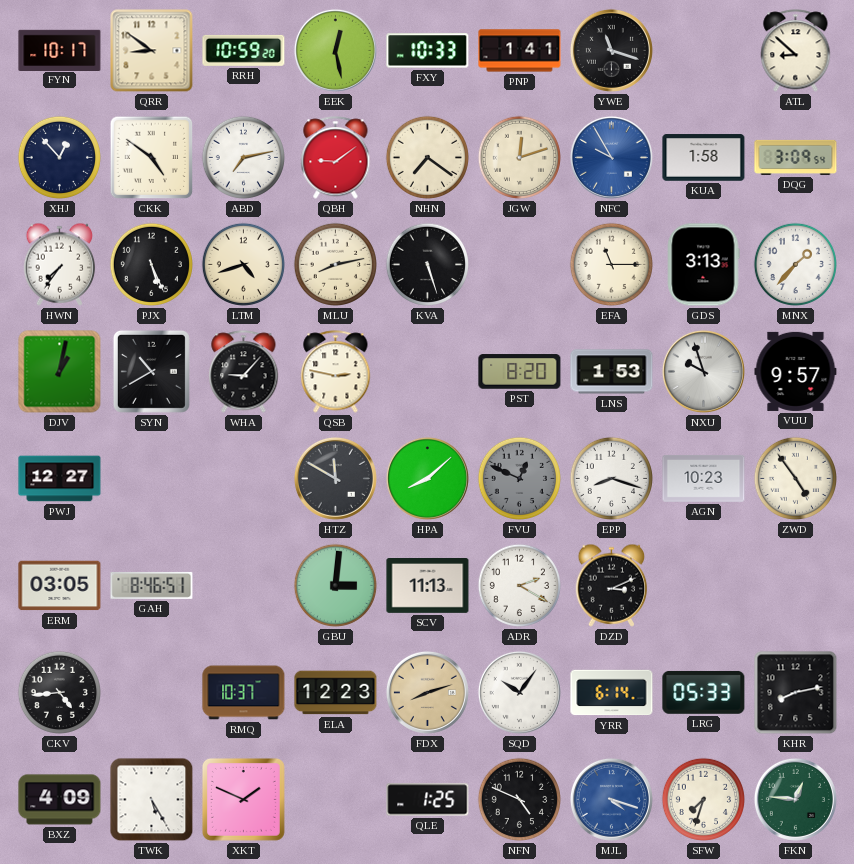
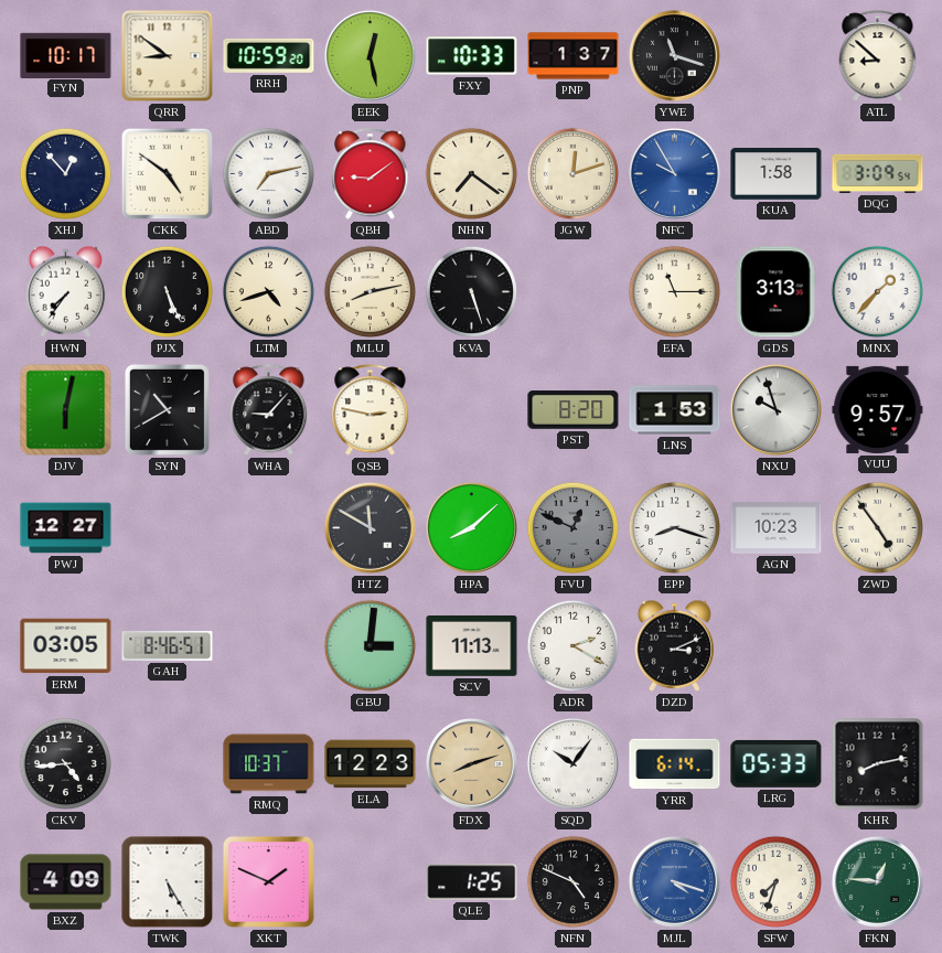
PNP: 1:41 -> 1:37 (574, 56)
DJV: 1:02 -> 6:02 (66, 410)
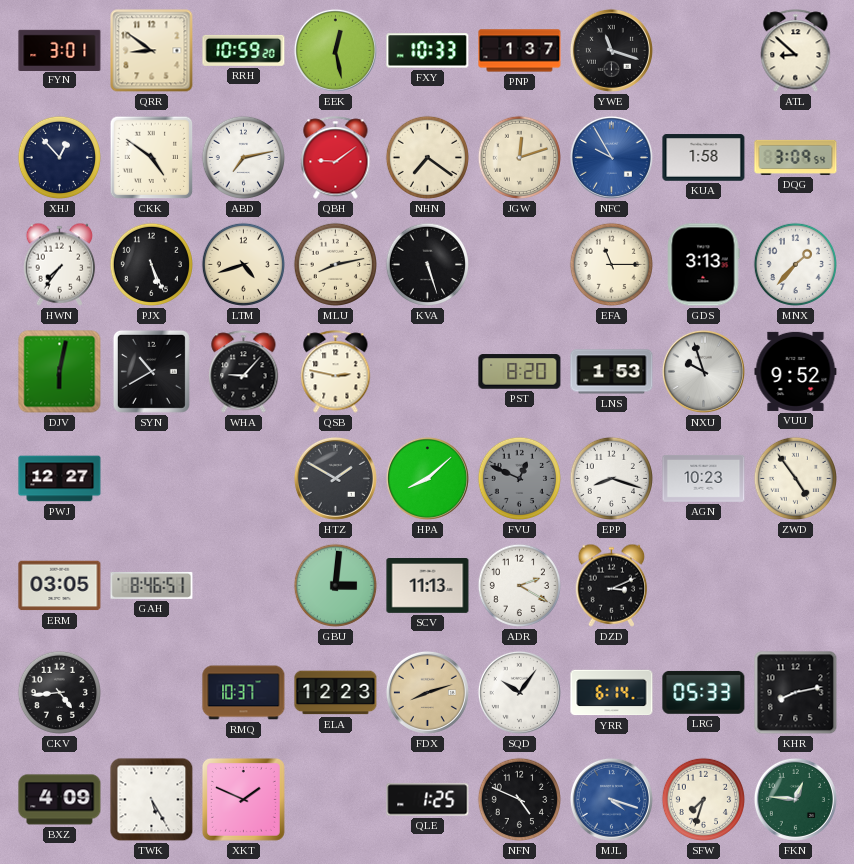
FYN: 10:17 -> 3:01 (60, 50)
VUU: 9:57 -> 9:52 (796, 371)
HTZ: 11:50 -> 1:50 (335, 478)
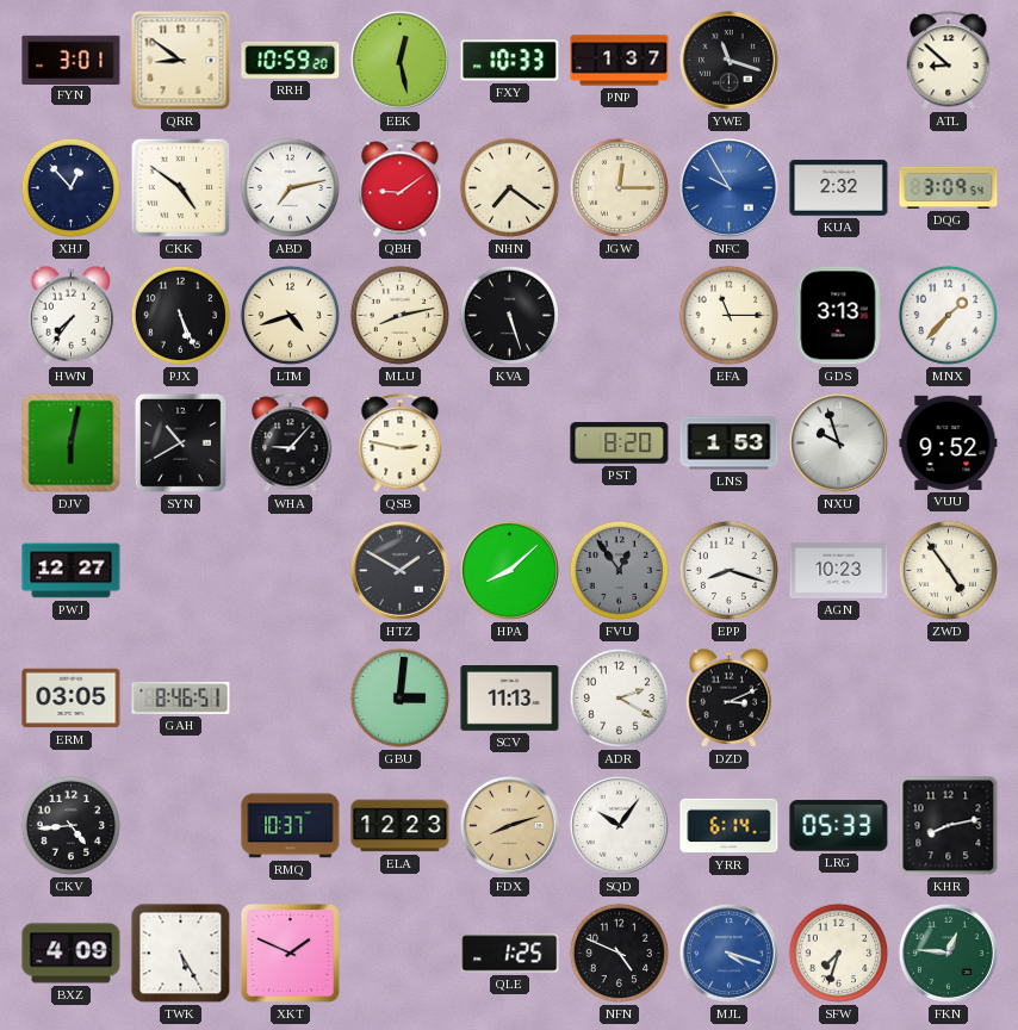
JGW: 12:12 -> 12:15 (619, 187)
KUA: 1:58 -> 2:32 (839, 188)
FVU: 12:49 -> 12:54 (619, 570)
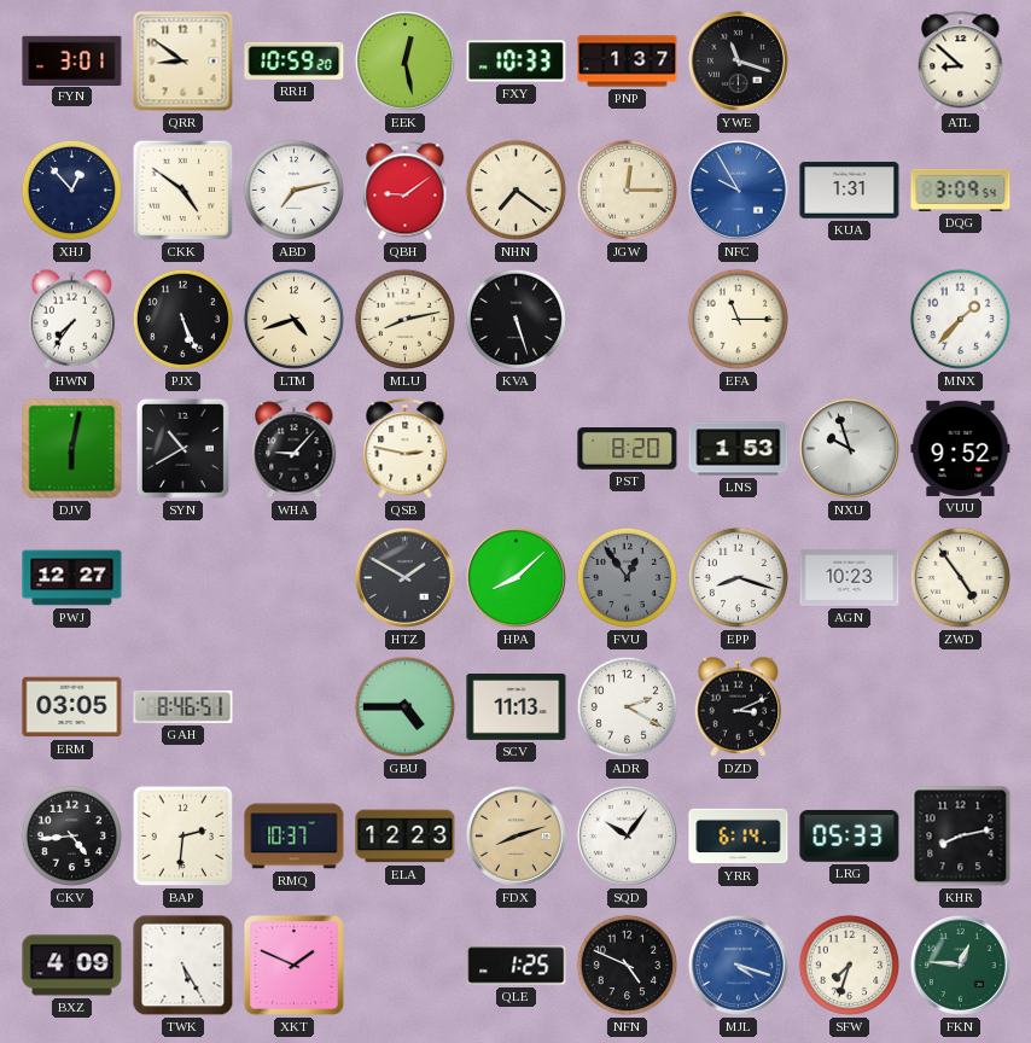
KUA: 2:32 -> 1:31 (850, 191)
GDS: 3:13 -> none (838, 316)
GBU: 3:01 -> 4:45 (404, 706)
BAP: none -> 2:31 (184, 837)
